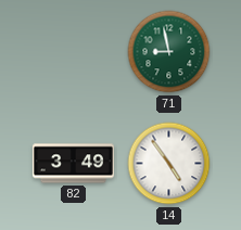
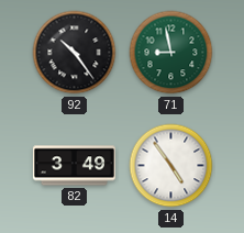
92: none -> 10:24 (75, 53)
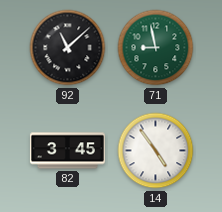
92: 10:24 -> 11:08 (68, 48)
82: 3:49 -> 3:45 (67, 151)
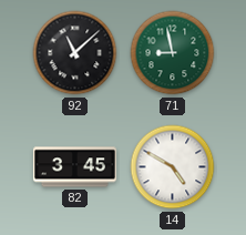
14: 4:54 -> 4:50 (173, 167)
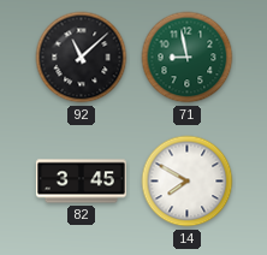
14: 4:50 -> 7:50 (188, 182)
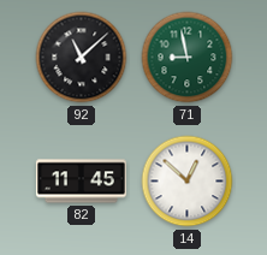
82: 3:45 -> 11:45 (81, 182)
14: 7:50 -> 12:52 (188, 182)
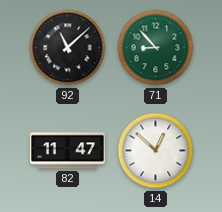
71: 8:58 -> 8:53 (156, 48)
82: 11:45 -> 11:47 (67, 151)
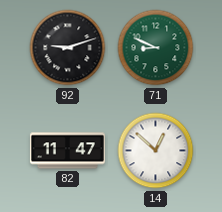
92: 11:08 -> 9:12 (68, 48)
71: 8:53 -> 8:49 (156, 48)
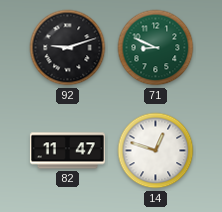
14: 12:52 -> 12:48 (156, 151)
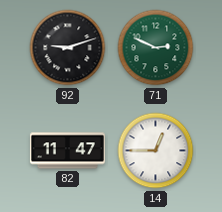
71: 8:49 -> 2:49 (156, 48)
14: 12:48 -> 12:45 (156, 151)
